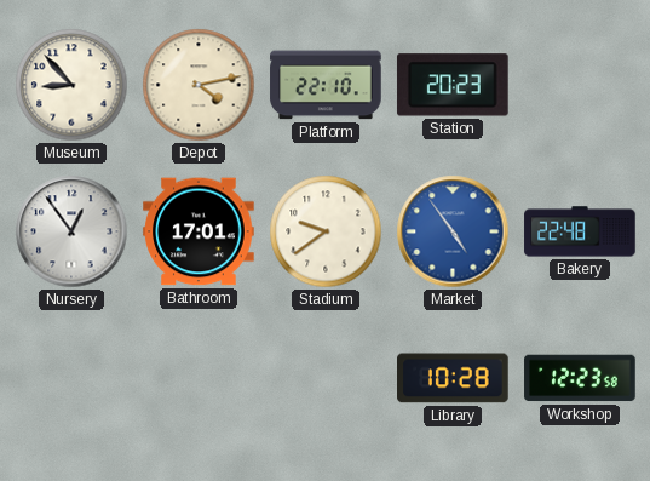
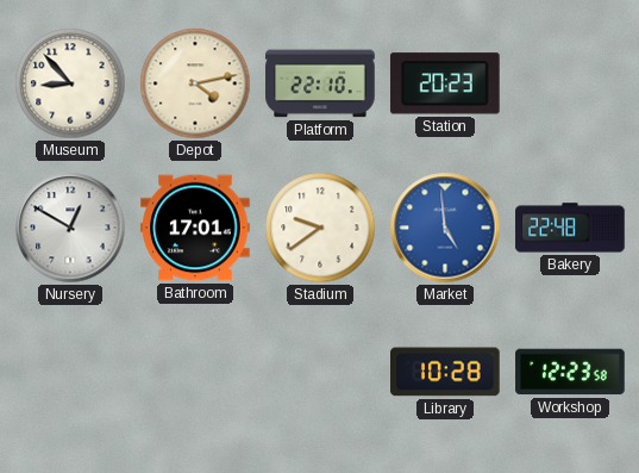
Nursery: 12:54 -> 12:50 (70, 228)
Market: 4:54 -> 4:59 (445, 228)
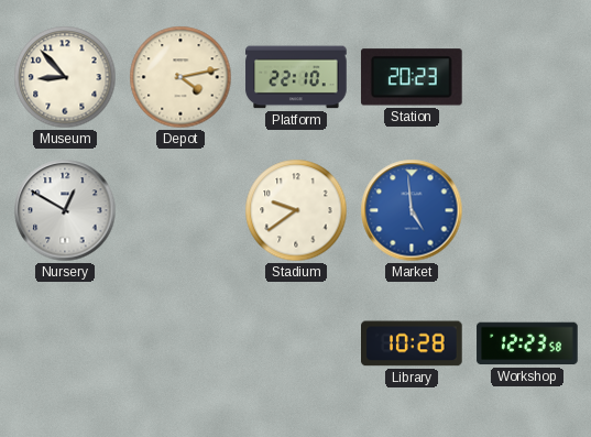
Bathroom: 17:01 -> none (195, 228)
Bakery: 22:48 -> none (570, 228)
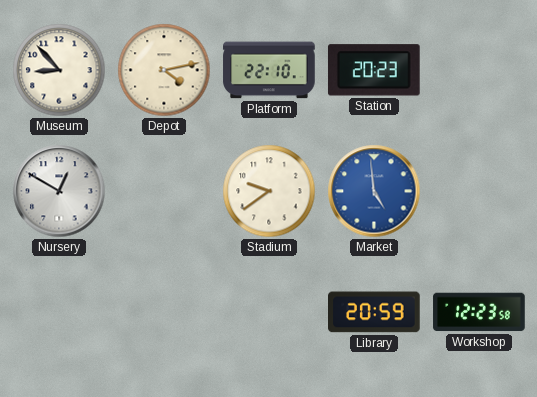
Library: 10:28 -> 20:59 (375, 312)
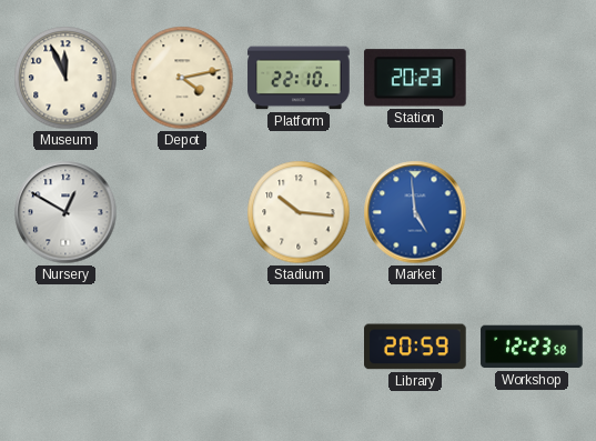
Museum: 8:53 -> 11:56 (65, 78)
Stadium: 9:39 -> 10:16 (299, 212)
